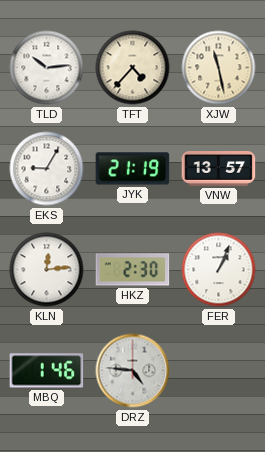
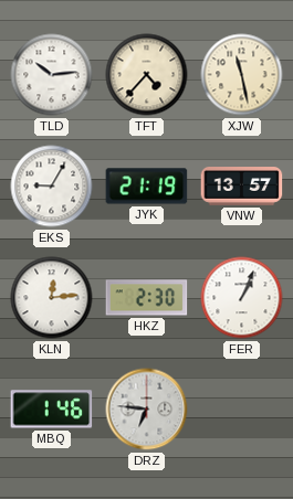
DRZ: 4:46 -> 6:46 (147, 410)
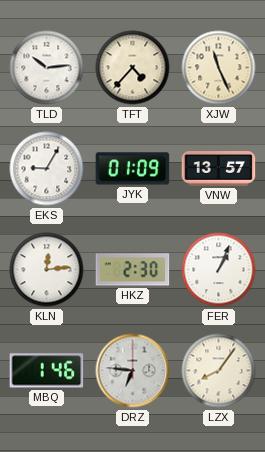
XJW: 11:28 -> 11:26 (219, 68)
JYK: 21:19 -> 01:09 (133, 169)
LZX: none -> 8:06 (219, 371)
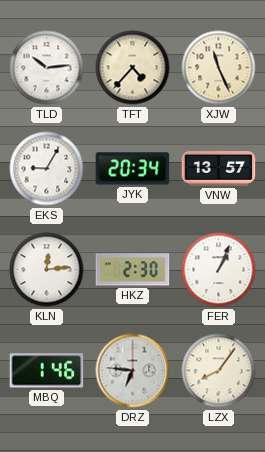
JYK: 01:09 -> 20:34 (133, 169)
